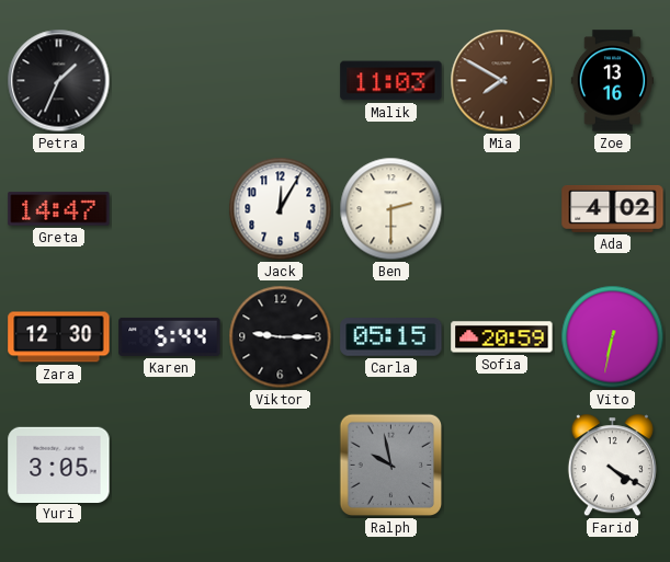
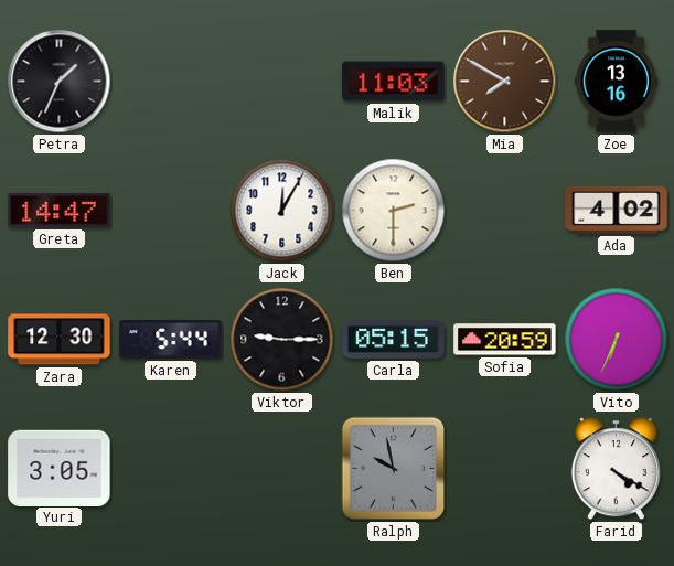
Vito: 6:32 -> 6:34 (617, 340)
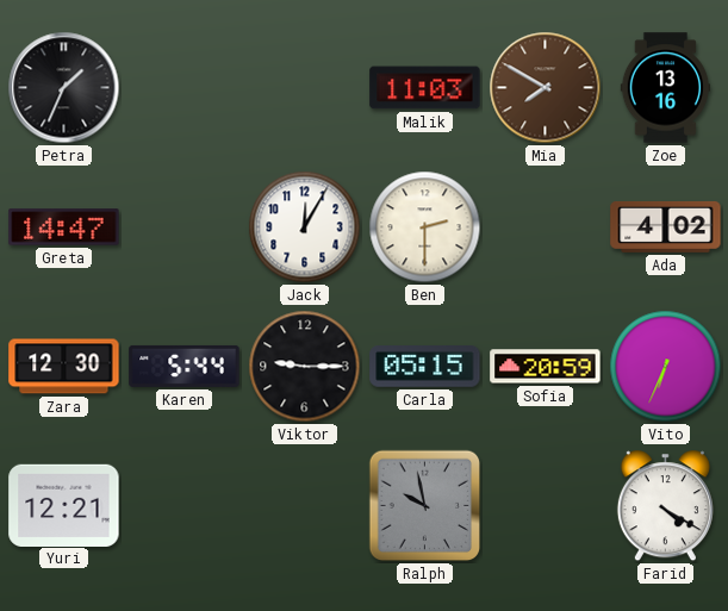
Yuri: 3:05 -> 12:21 (64, 505)
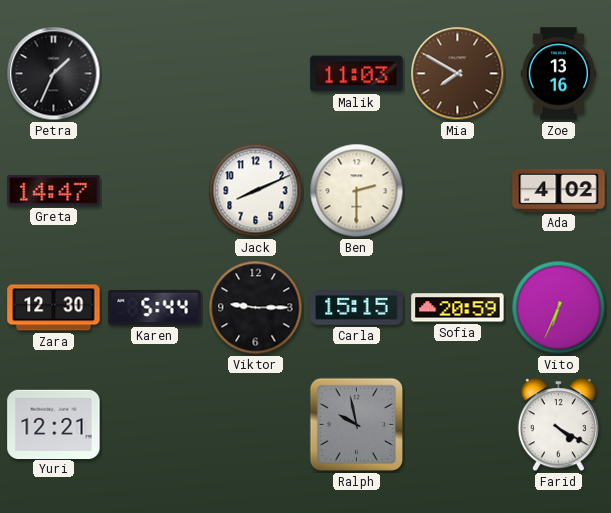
Jack: 12:05 -> 8:11 (256, 191)
Carla: 05:15 -> 15:15 (357, 308)
